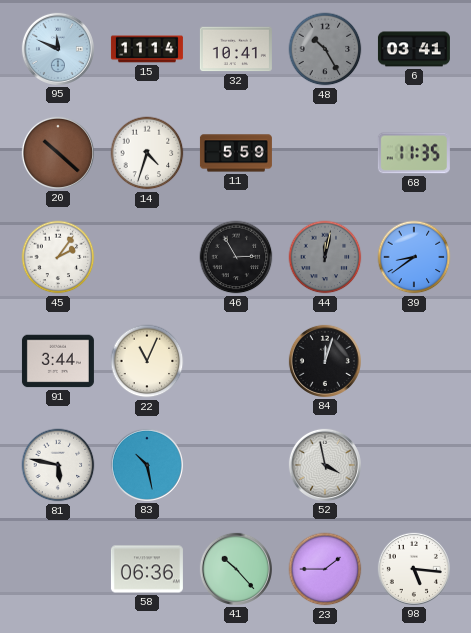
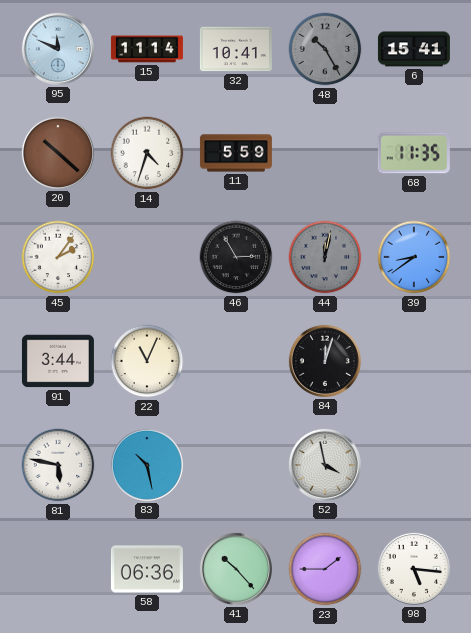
6: 03:41 -> 15:41 (414, 49)
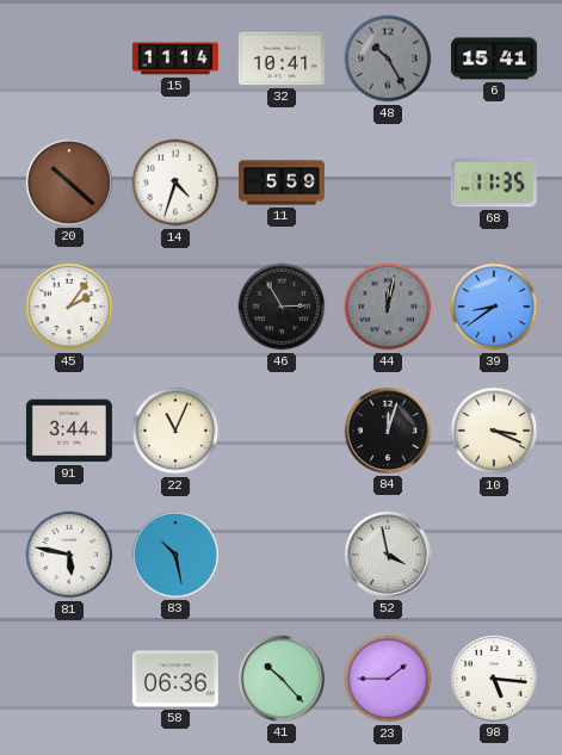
95: 11:49 -> none (58, 49)
10: none -> 3:19 (494, 431)
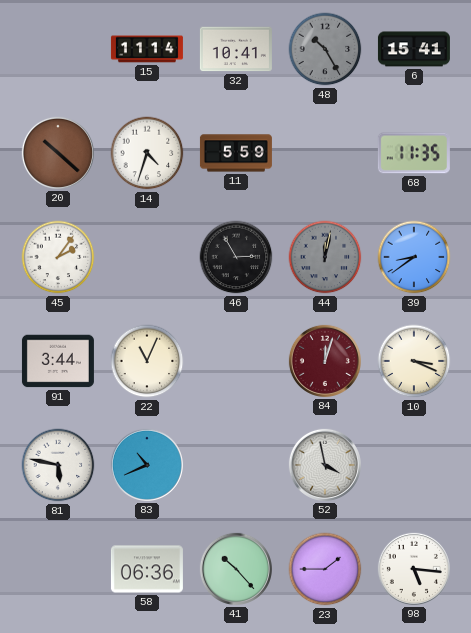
84 dial: black -> burgundy (325, 361)
83: 10:28 -> 10:41 (147, 465)
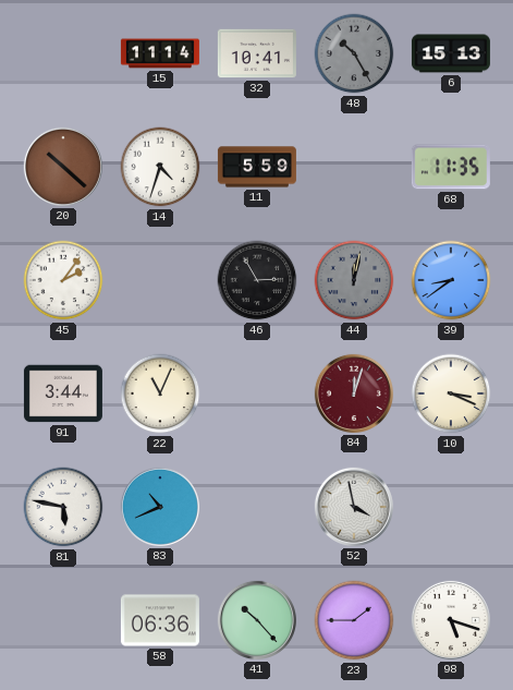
6: 15:41 -> 15:13 (451, 53)
98: 5:16 -> 5:18 (451, 620)
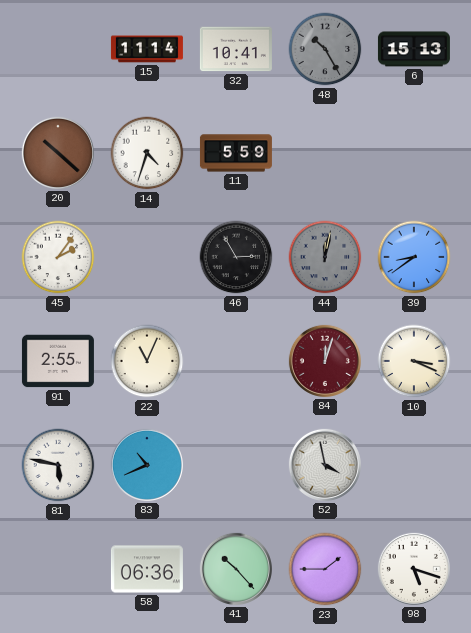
68: 11:35 -> none (451, 167)
91: 3:44 -> 2:55 (58, 361)
